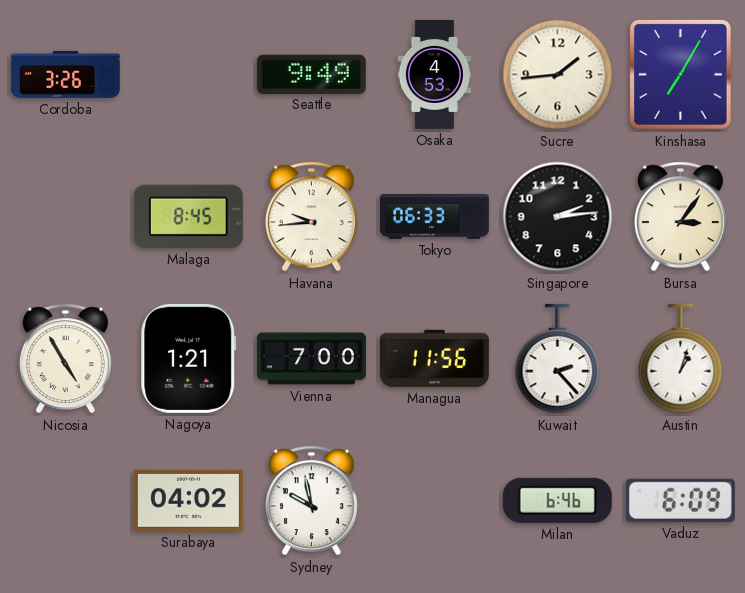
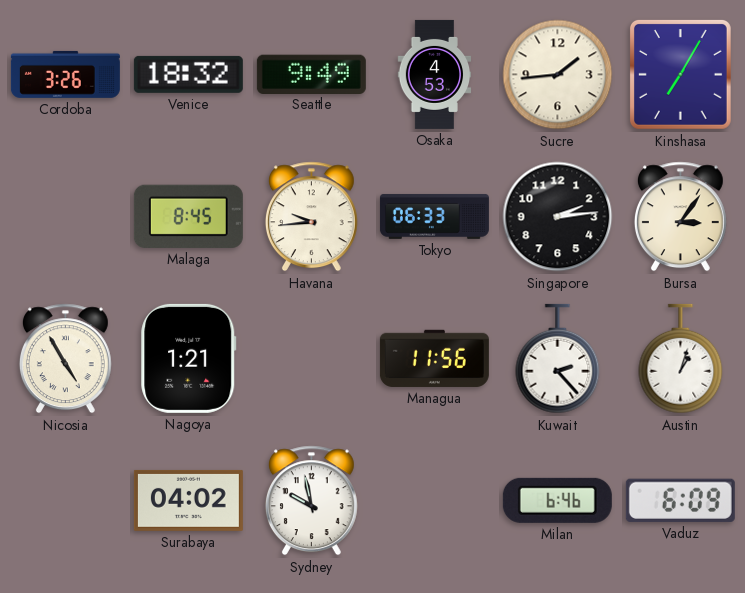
Venice: none -> 18:32 (188, 74)
Vienna: 7:00 -> none (311, 359)
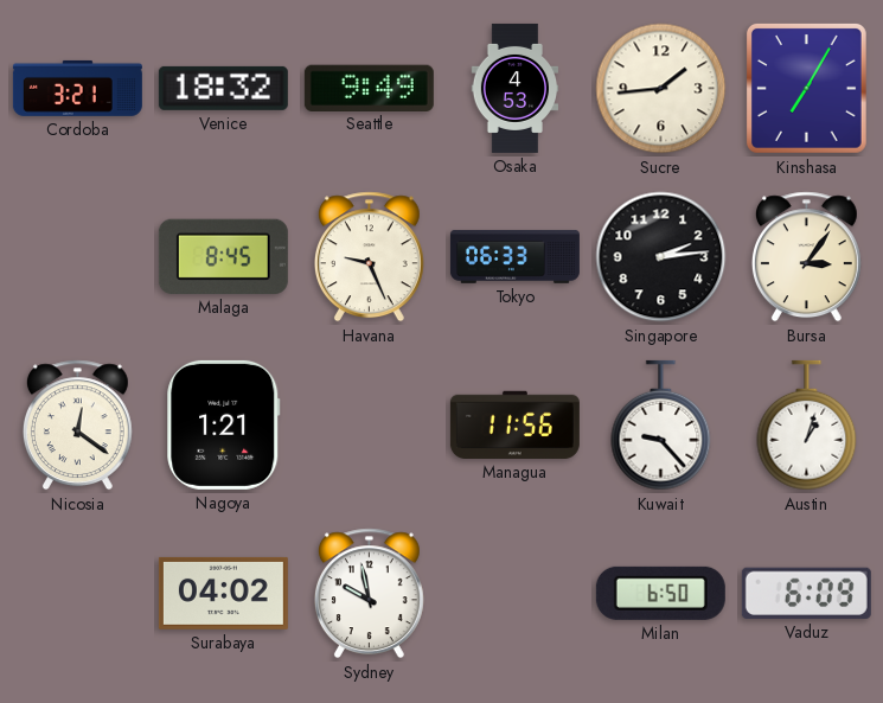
Cordoba: 3:26 -> 3:21 (77, 88)
Havana: 9:44 -> 9:26 (369, 257)
Nicosia: 4:55 -> 12:21 (77, 426)
Kuwait: 2:23 -> 9:23 (661, 426)
Milan: 6:46 -> 6:50 (660, 593)
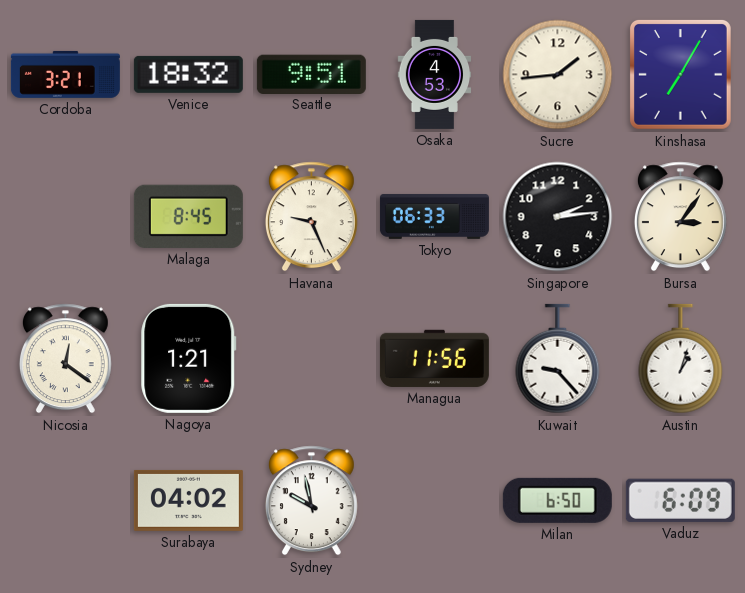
Seattle: 9:49 -> 9:51 (311, 74)
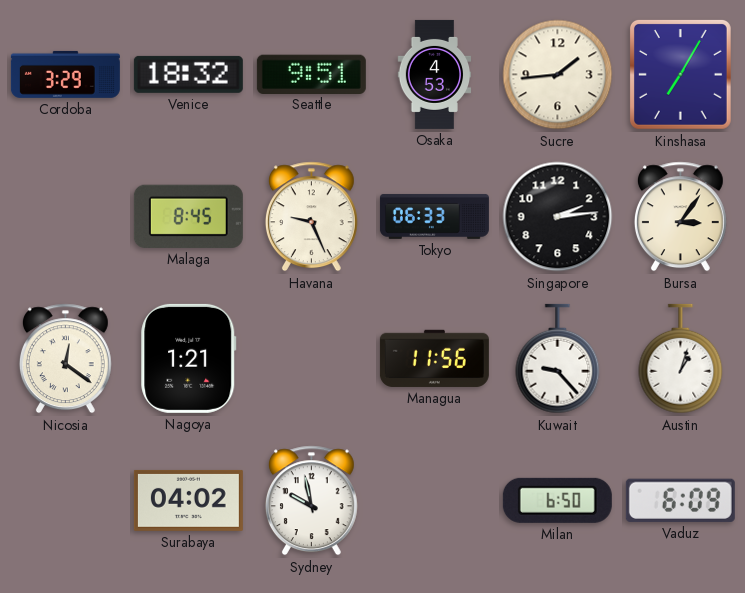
Cordoba: 3:21 -> 3:29 (65, 74)
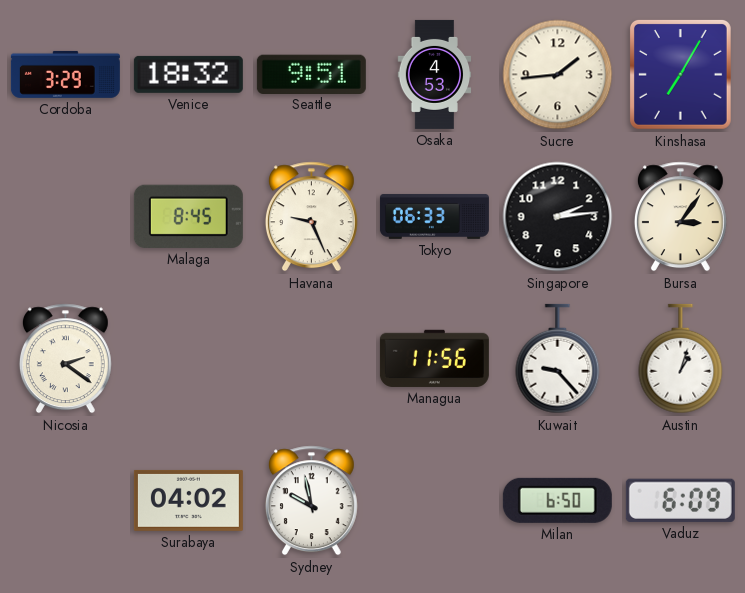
Nicosia: 12:21 -> 2:21 (65, 359)
Nagoya: 1:21 -> none (189, 358)
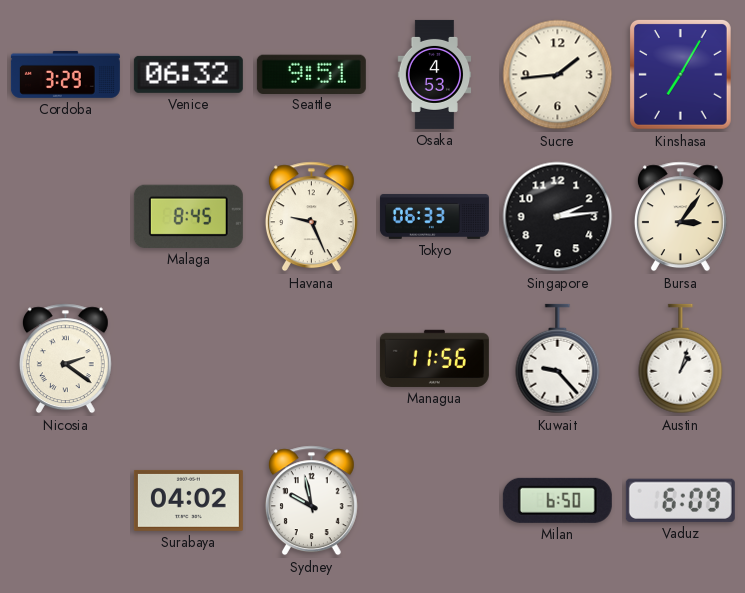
Venice: 18:32 -> 06:32 (188, 74)
